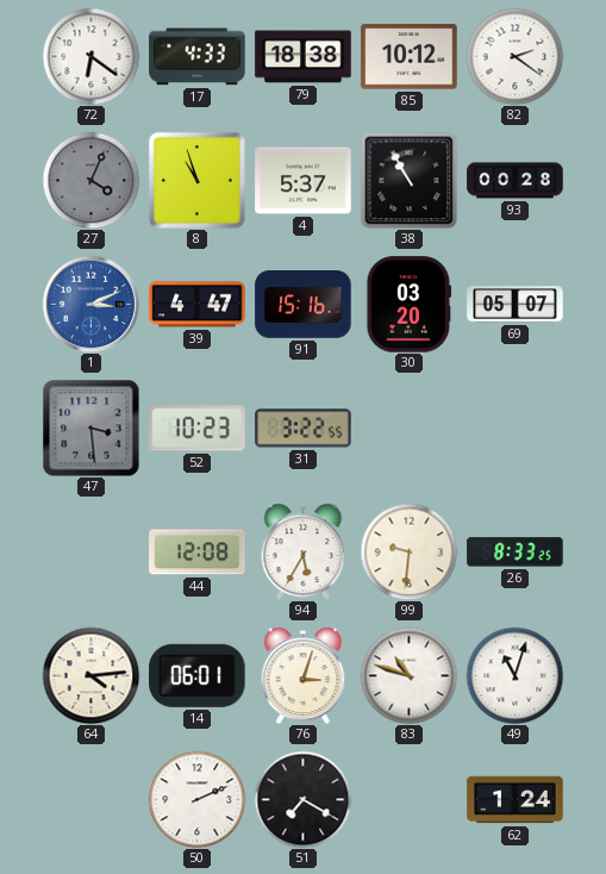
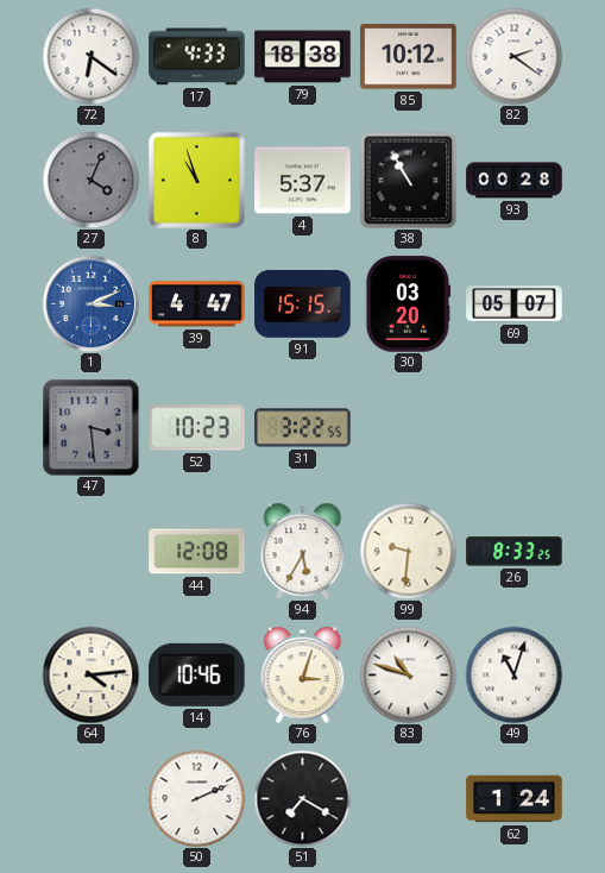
91: 15:16 -> 15:15 (303, 304)
14: 06:01 -> 10:46 (197, 674)
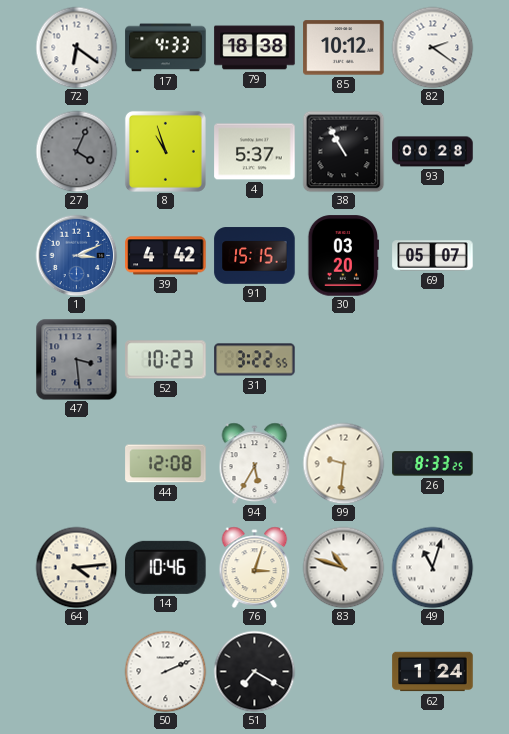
39: 4:47 -> 4:42 (166, 256)
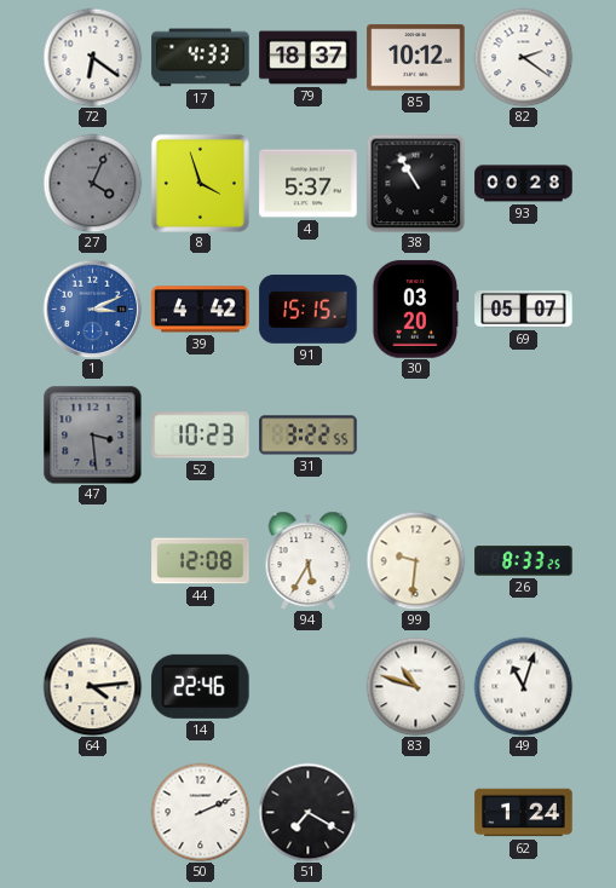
79: 18:38 -> 18:37 (309, 58)
8: 10:57 -> 3:57 (200, 183)
14: 10:46 -> 22:46 (201, 686)
76: 3:03 -> none (255, 567)
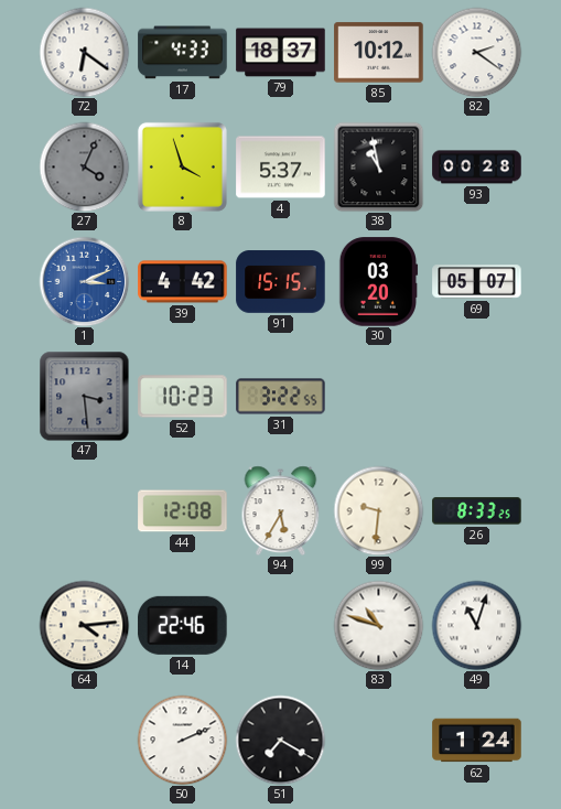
38: 10:55 -> 10:58 (378, 166)
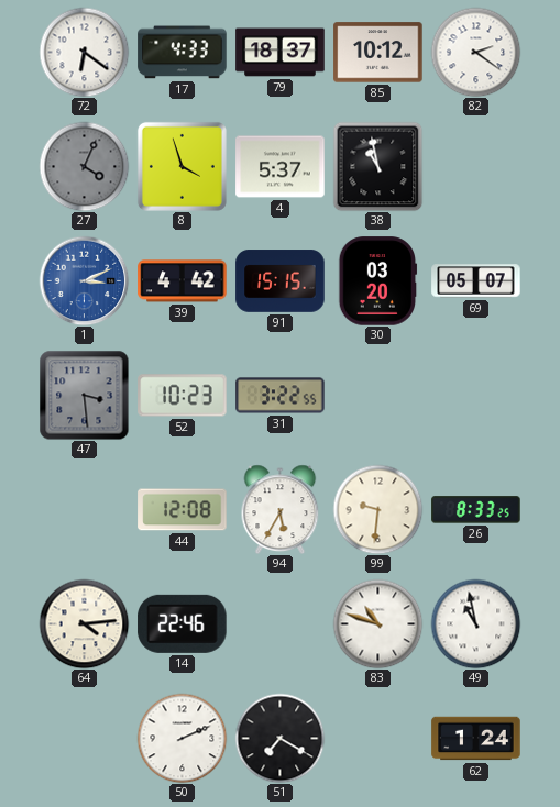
93: 00:28 -> none (477, 168)
49: 11:03 -> 10:58 (475, 623)
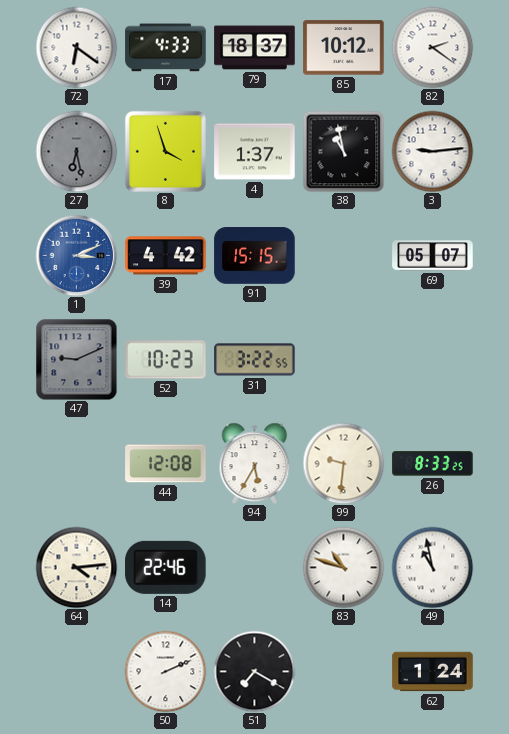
27: 4:04 -> 6:28 (76, 151)
4: 5:37 -> 1:37 (255, 152)
3: none -> 9:14 (432, 151)
30: 03:20 -> none (378, 281)
47: 3:29 -> 9:11 (76, 359)
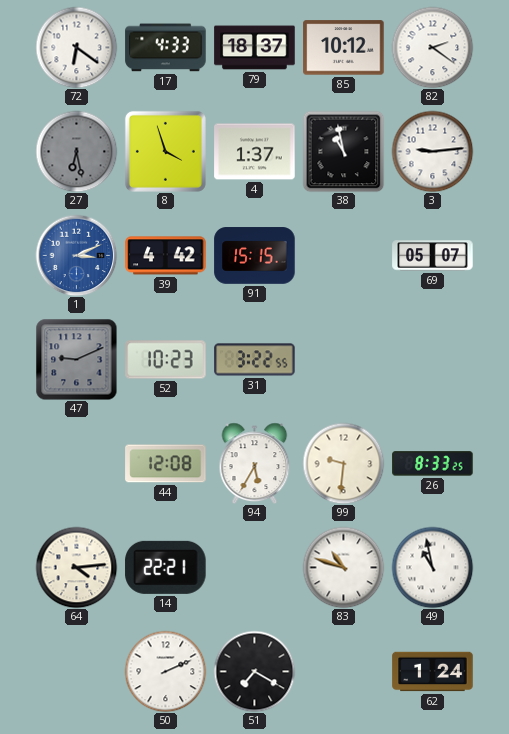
14: 22:46 -> 22:21 (166, 567)
